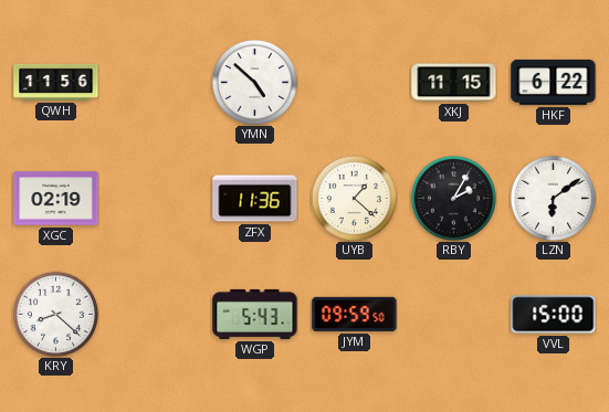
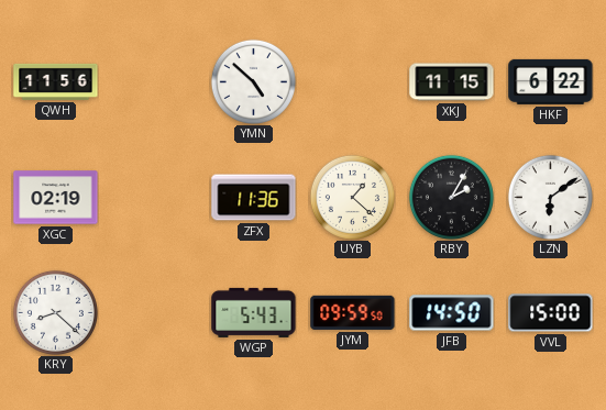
JFB: none -> 14:50 (452, 313)
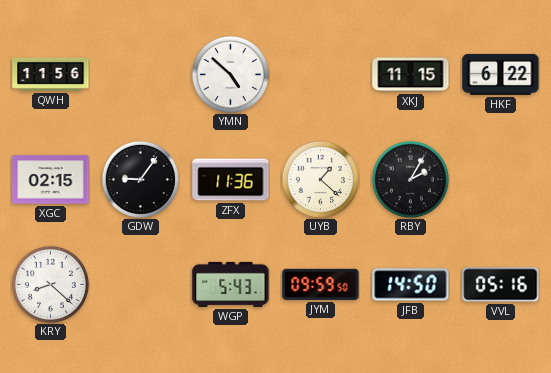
XGC: 02:19 -> 02:15 (51, 180)
GDW: none -> 9:06 (140, 179)
LZN: 6:09 -> none (550, 197)
VVL: 15:00 -> 05:16 (501, 285)
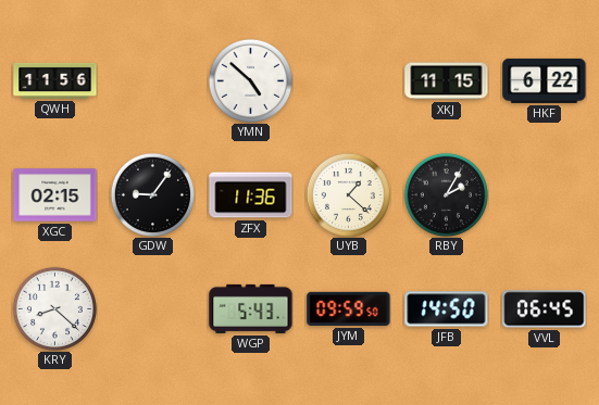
VVL: 05:16 -> 06:45 (545, 309)
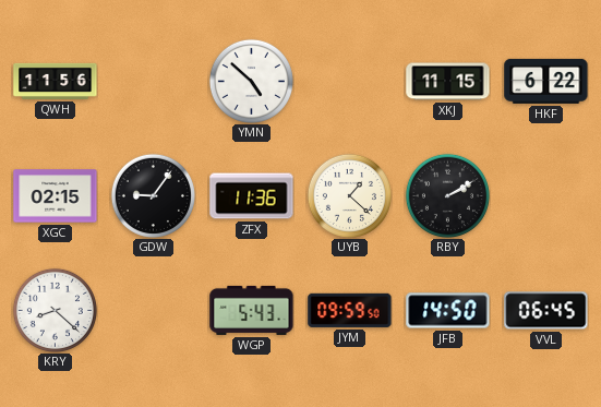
RBY: 2:05 -> 2:10 (447, 195)
